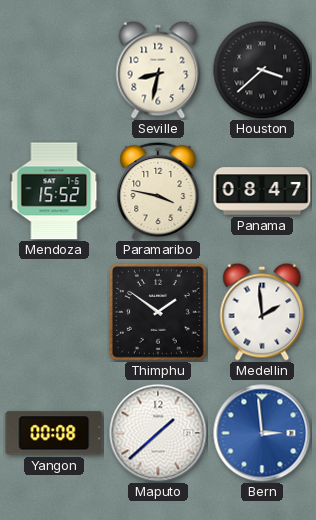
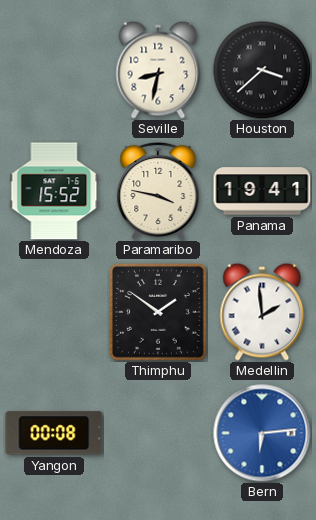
Panama: 08:47 -> 19:41 (262, 191)
Maputo: 1:38 -> none (158, 433)
Bern: 2:59 -> 6:14 (262, 433)
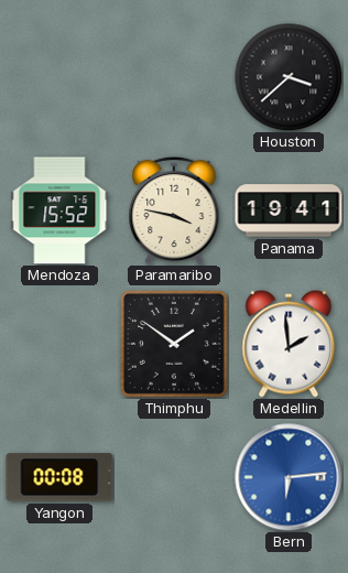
Seville: 8:32 -> none (158, 70)
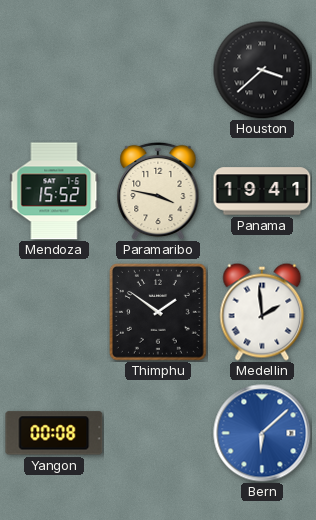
Bern: 6:14 -> 6:08 (262, 433)
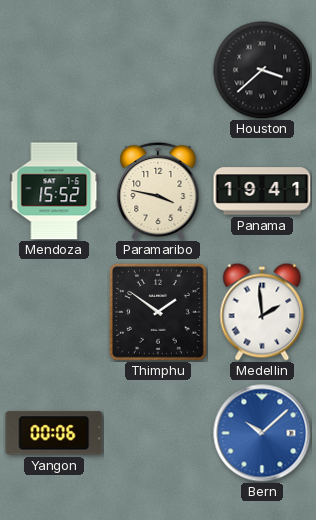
Yangon: 00:08 -> 00:06 (54, 433)
Bern: 6:08 -> 10:08 (262, 433)
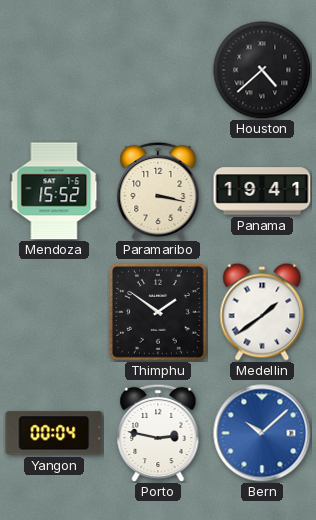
Houston: 3:38 -> 4:38 (262, 70)
Paramaribo: 3:47 -> 3:17 (158, 191)
Medellin: 1:59 -> 1:39 (262, 312)
Yangon: 00:06 -> 00:04 (54, 433)
Porto: none -> 2:47 (158, 433)
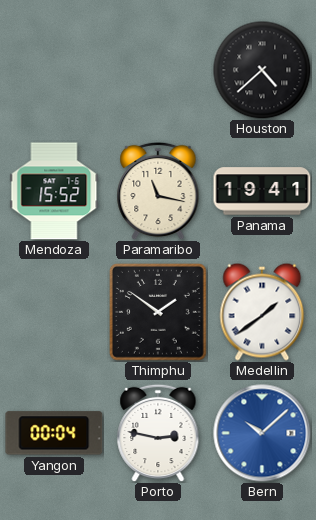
Paramaribo: 3:17 -> 11:17 (158, 191)
